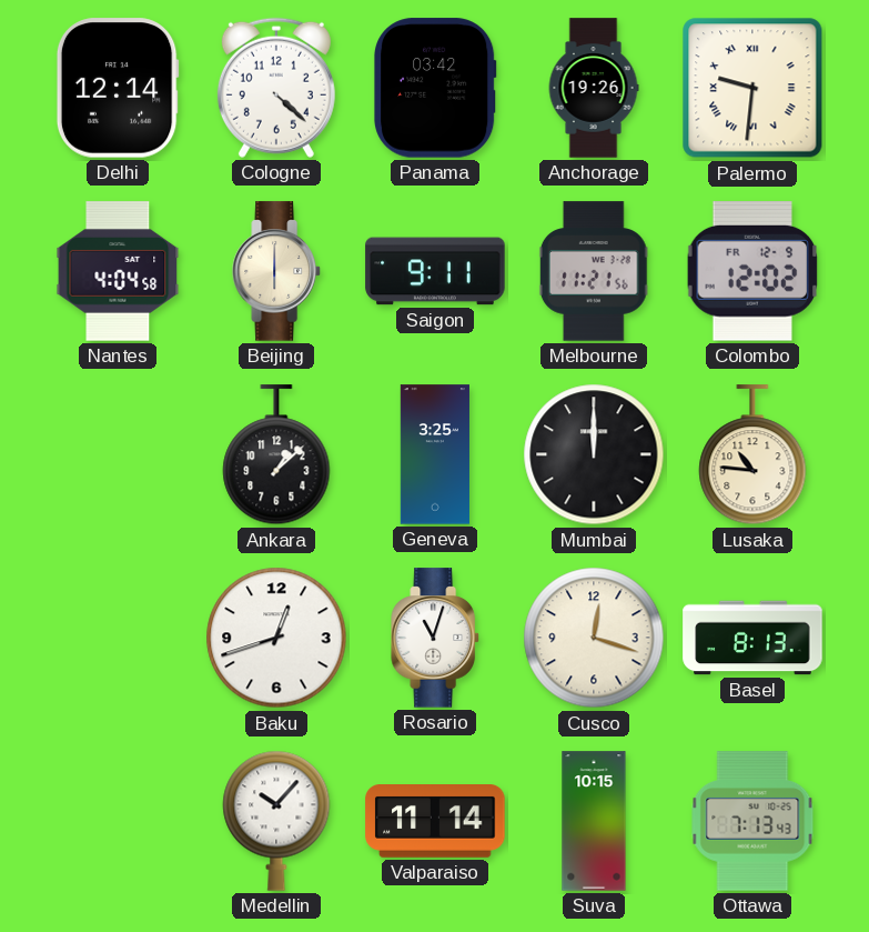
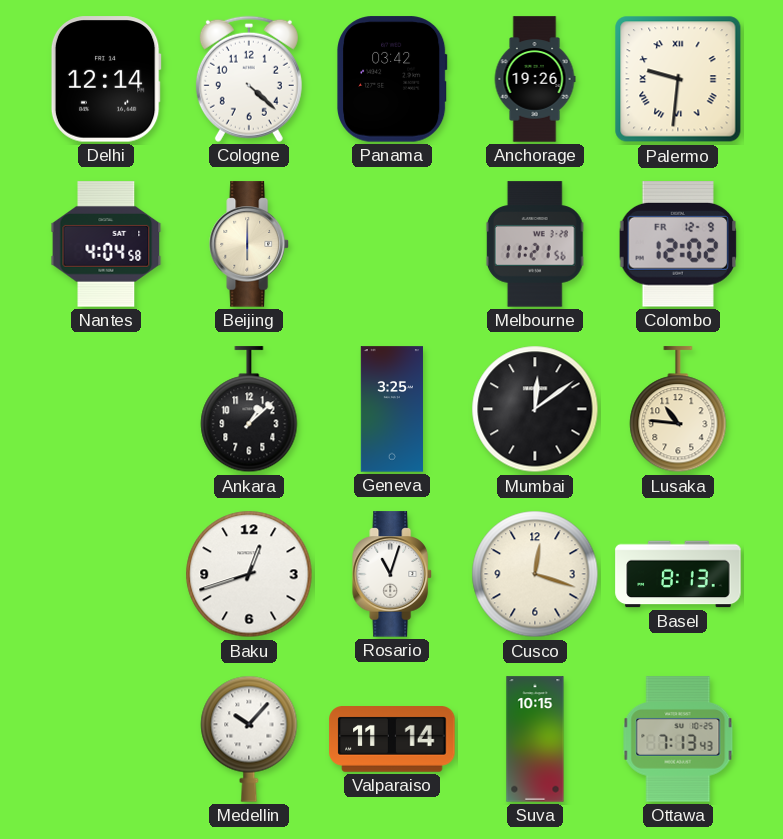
Saigon: 9:11 -> none (435, 271)
Mumbai: 12:00 -> 12:09 (535, 409)
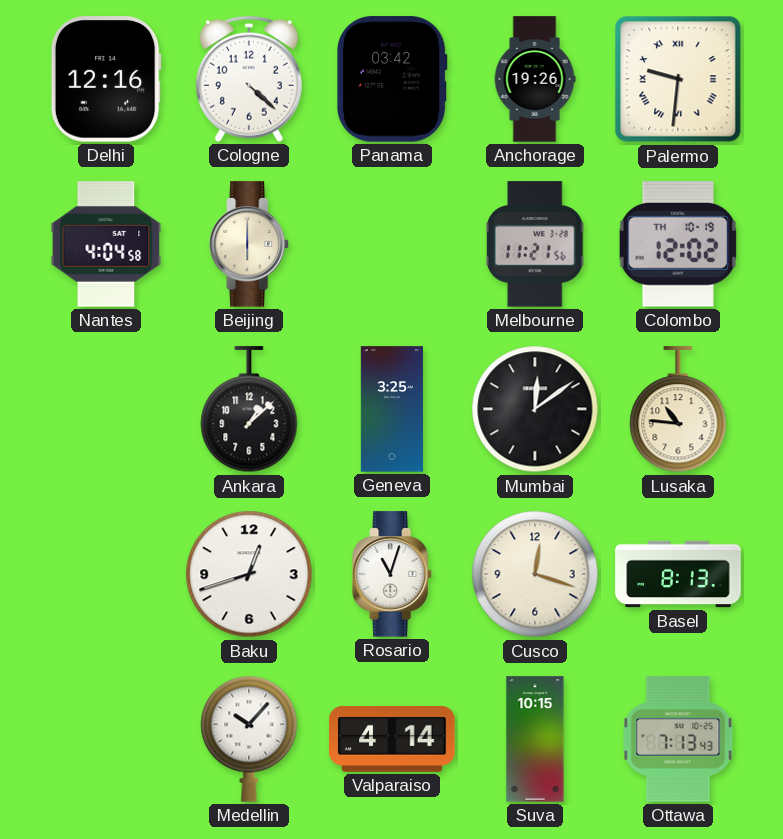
Delhi: 12:14 -> 12:16 (106, 79)
Colombo date: FR 12-9 -> TH 10-19 (678, 244)
Valparaiso: 11:14 -> 4:14 (392, 740)
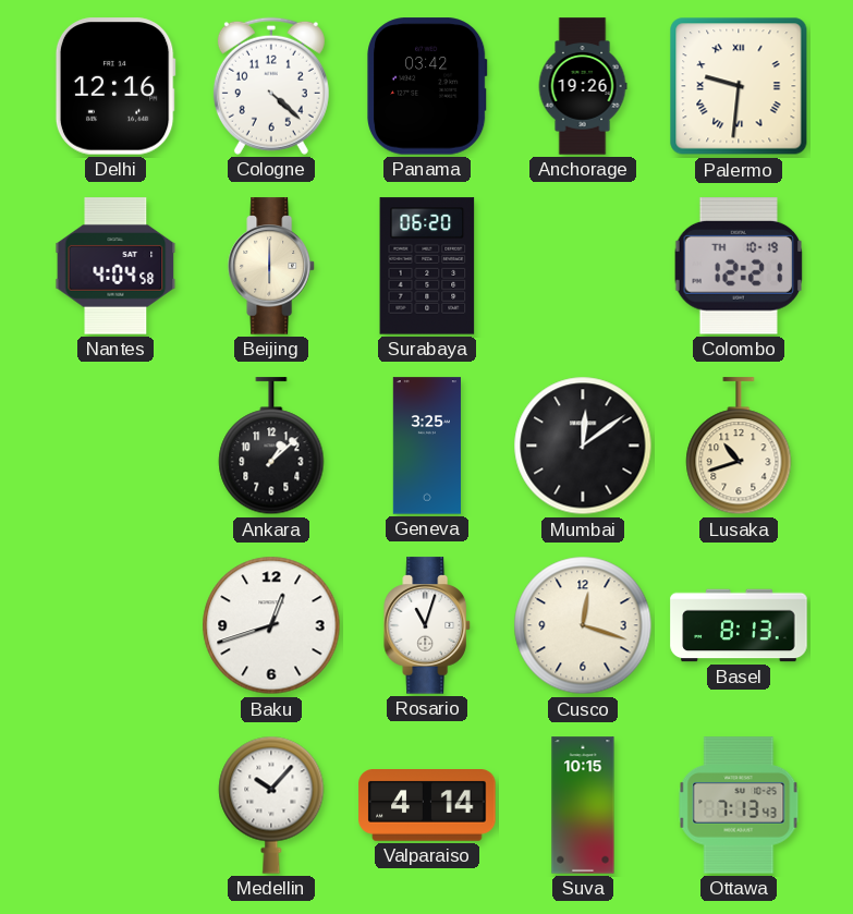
Surabaya: none -> 06:20 (427, 266)
Melbourne: 11:21 -> none (535, 244)
Colombo: 12:02 -> 12:21 (739, 266)
Lusaka: 10:46 -> 10:42 (739, 447)
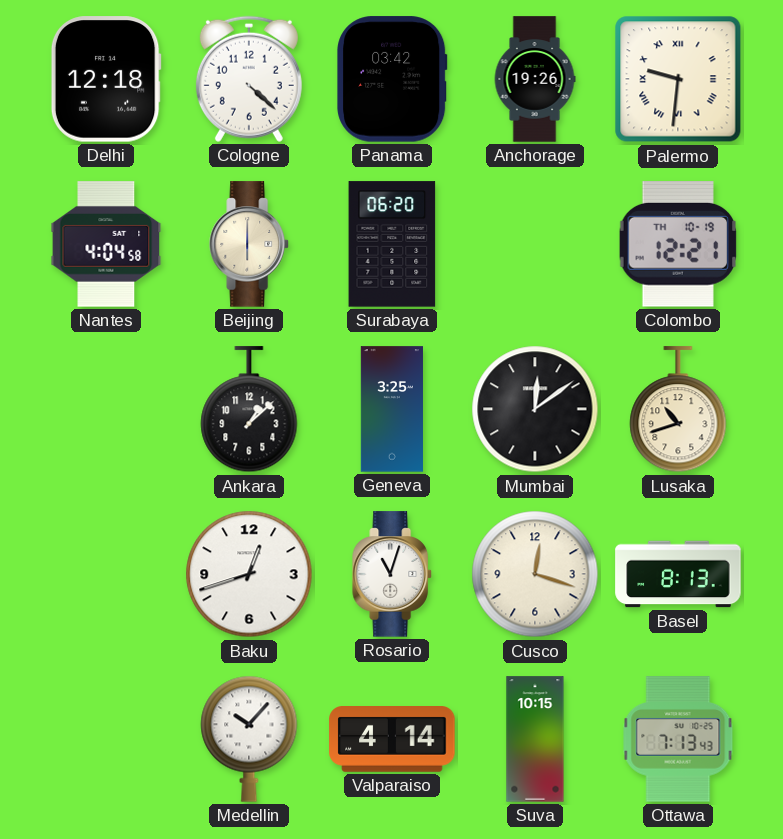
Delhi: 12:16 -> 12:18 (106, 79)
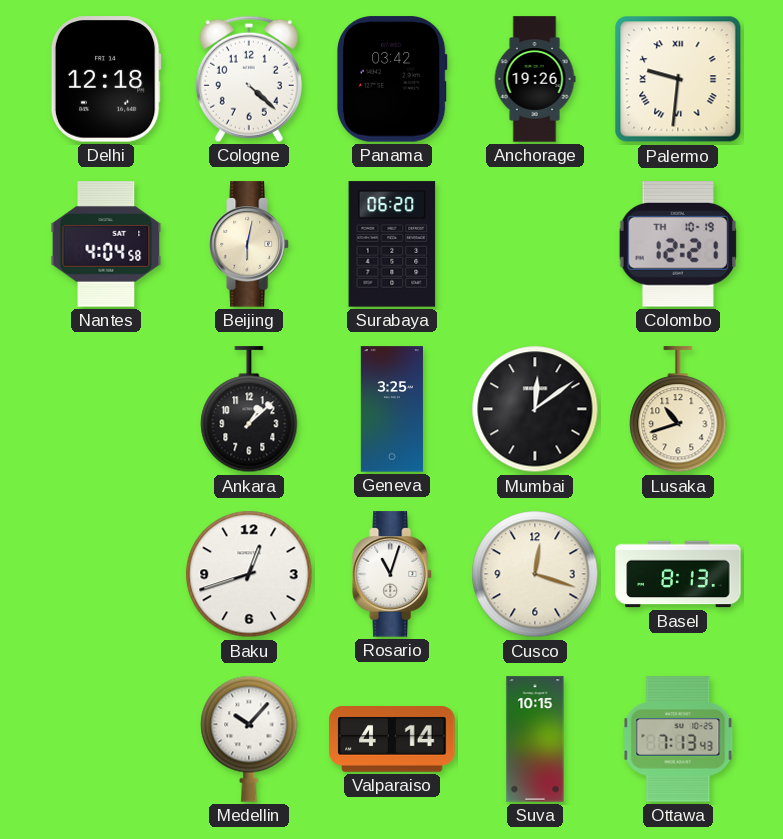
Beijing: 6:00 -> 6:02 (249, 244)
